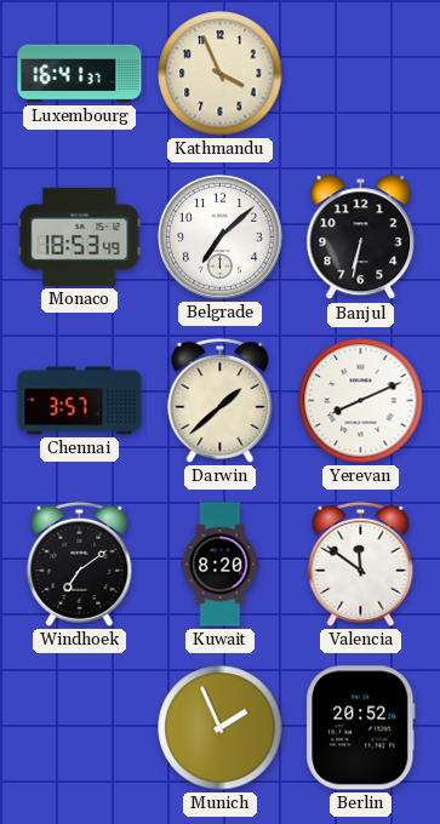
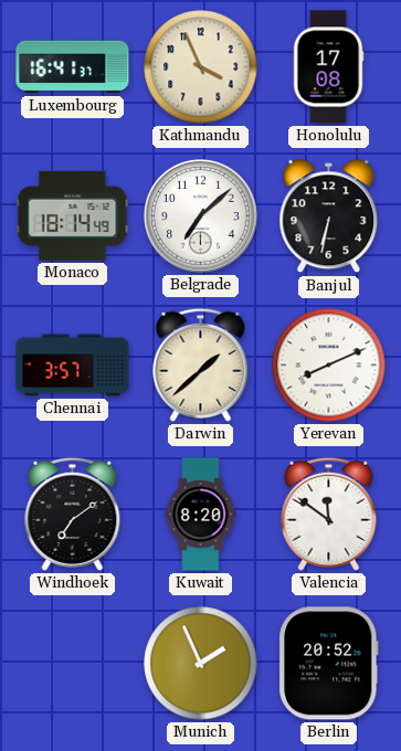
Honolulu: none -> 17:08 (328, 67)
Monaco: 18:53 -> 18:14 (73, 215)
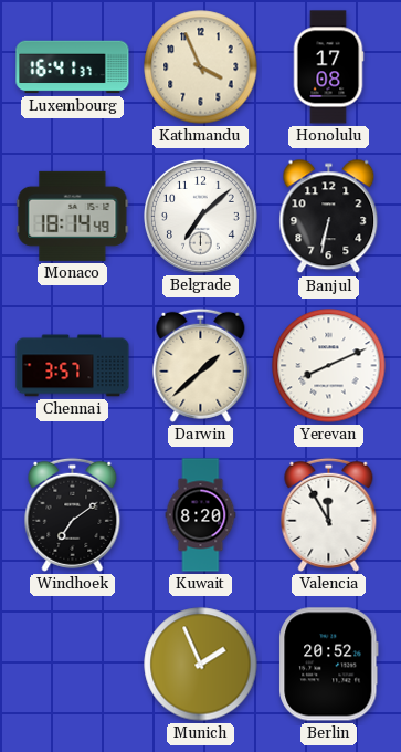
Valencia: 11:51 -> 11:55 (329, 514)
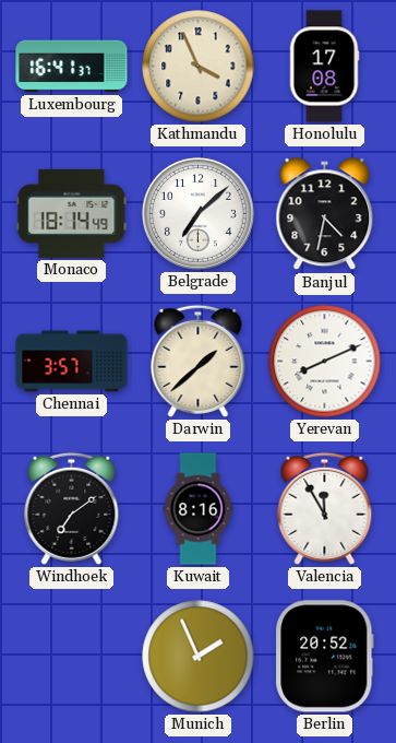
Banjul: 6:32 -> 4:32 (325, 214)
Kuwait: 8:20 -> 8:16 (199, 509)
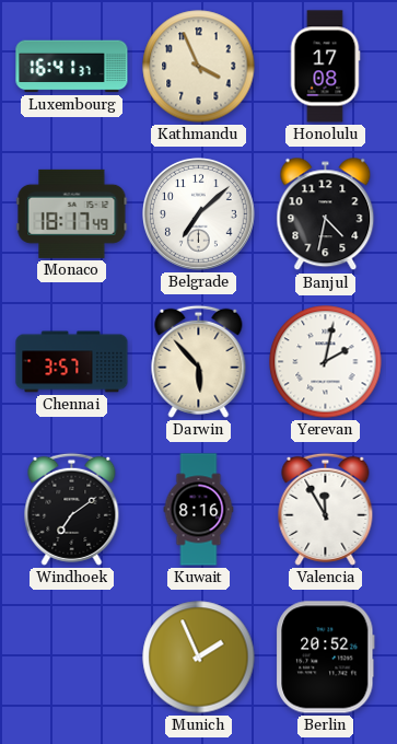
Monaco: 18:14 -> 18:17 (72, 213)
Darwin: 1:38 -> 5:53 (199, 361)
Yerevan: 8:11 -> 2:02 (326, 362)
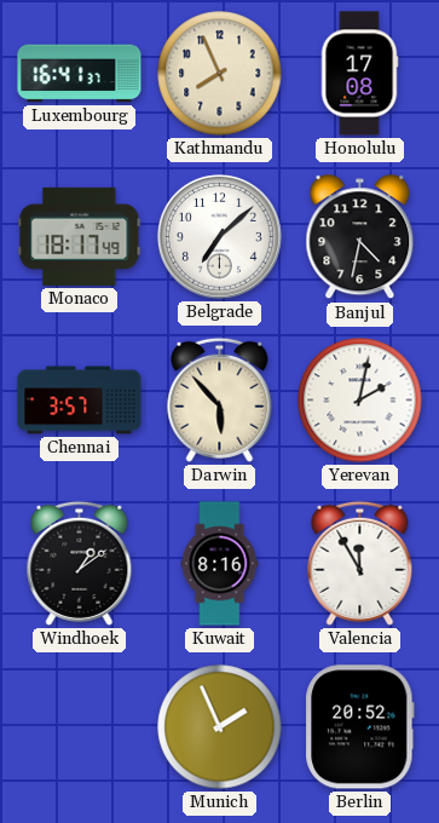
Kathmandu: 3:56 -> 7:56 (220, 74)
Windhoek: 7:09 -> 1:09 (80, 563)
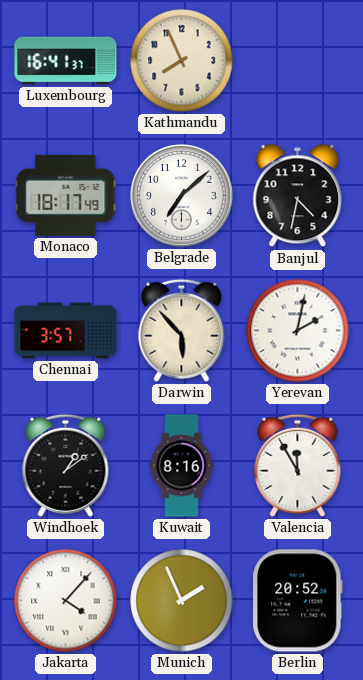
Honolulu: 17:08 -> none (359, 74)
Jakarta: none -> 4:07 (66, 601)
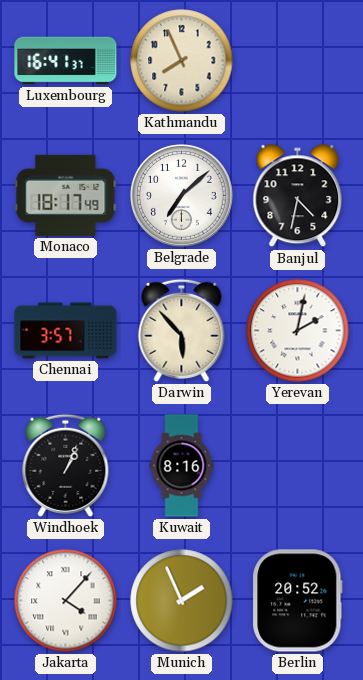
Windhoek: 1:09 -> 1:04 (66, 465)
Valencia: 11:55 -> none (298, 465)
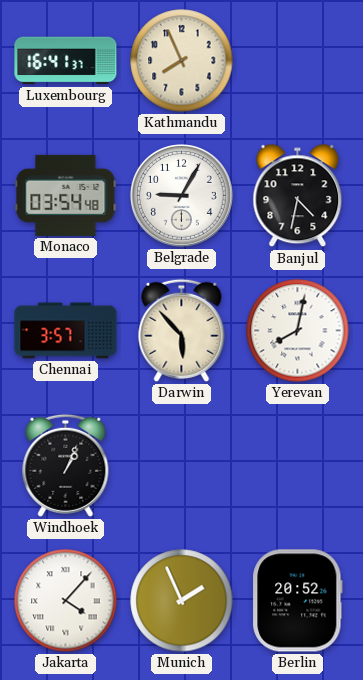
Monaco: 18:17 -> 03:54 (66, 195)
Belgrade: 7:08 -> 9:05 (182, 196)
Yerevan: 2:02 -> 8:02 (298, 331)
Kuwait: 8:16 -> none (182, 466)
